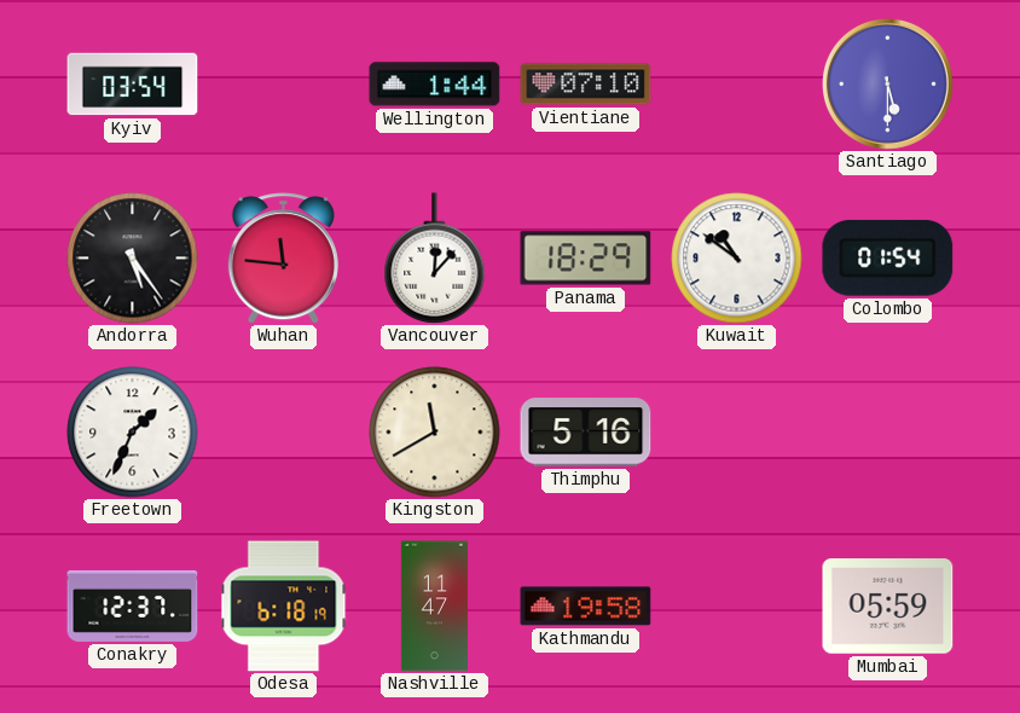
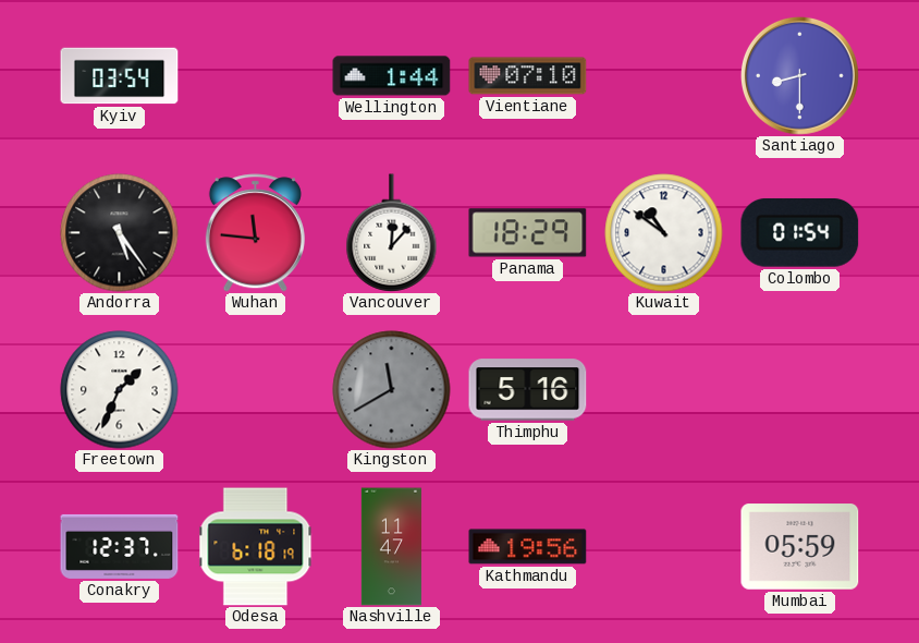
Santiago: 5:30 -> 8:30 (799, 75)
Kingston dial: cream -> grey (392, 390)
Kathmandu: 19:58 -> 19:56 (528, 547)
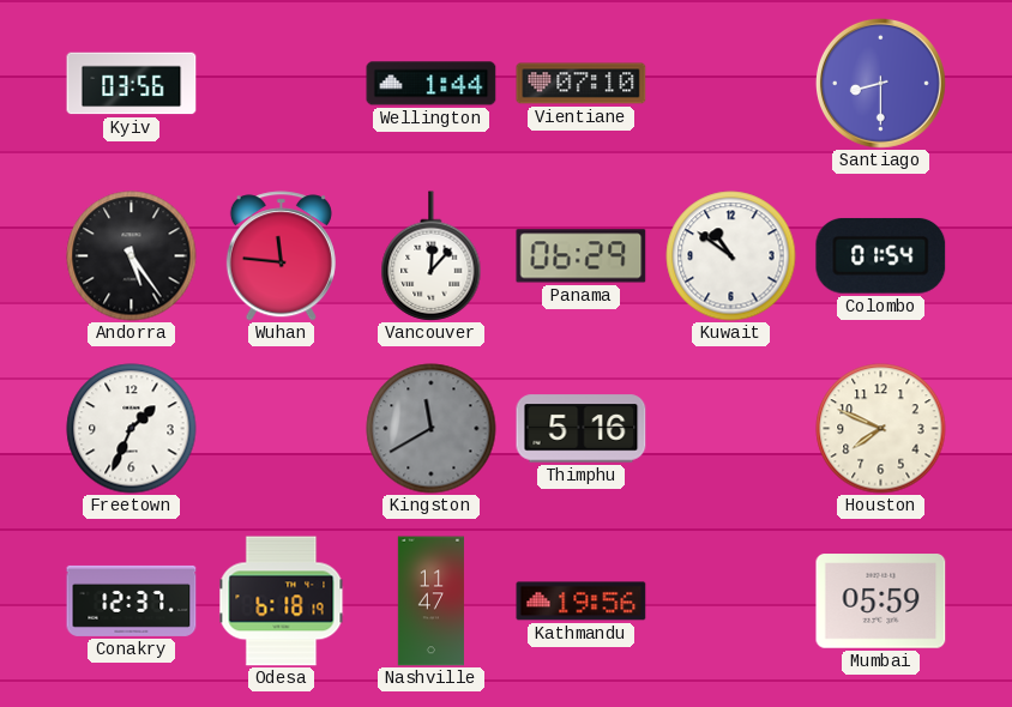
Kyiv: 03:54 -> 03:56 (132, 84)
Panama: 18:29 -> 06:29 (582, 256)
Houston: none -> 7:49 (881, 429)
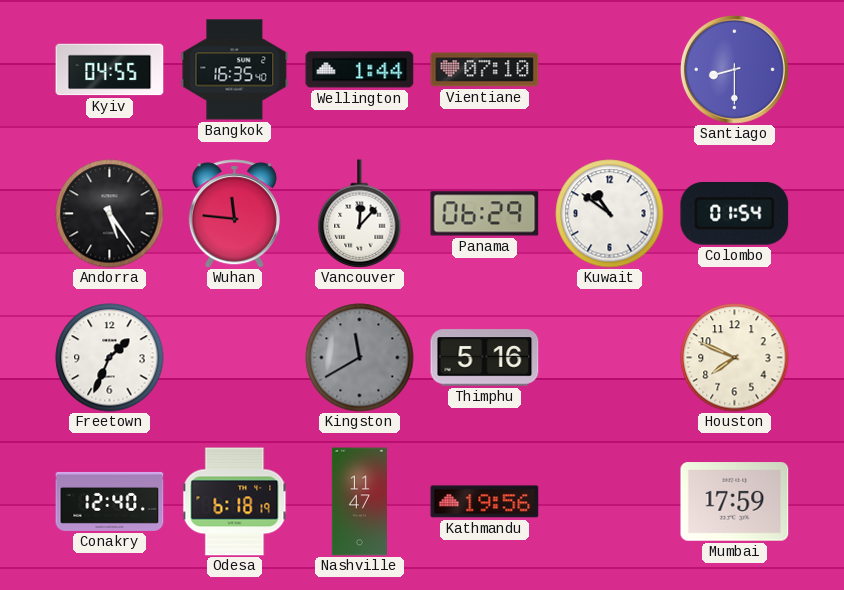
Kyiv: 03:56 -> 04:55 (110, 70)
Bangkok: none -> 16:35 (235, 70)
Conakry: 12:37 -> 12:40 (110, 501)
Mumbai: 05:59 -> 17:59 (735, 502)
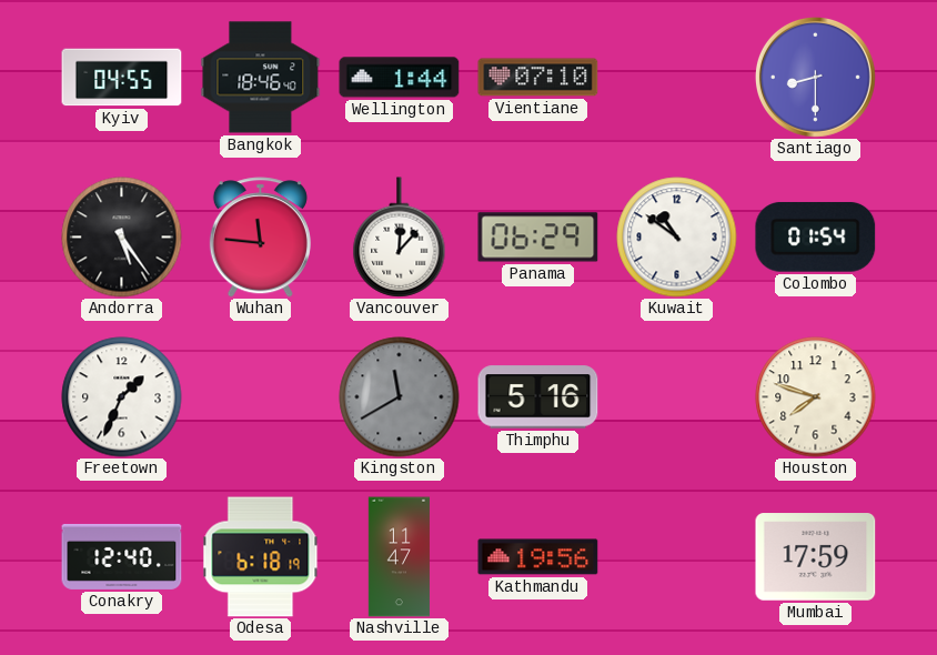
Bangkok: 16:35 -> 18:46 (261, 78)
Houston: 7:49 -> 7:48 (816, 397)
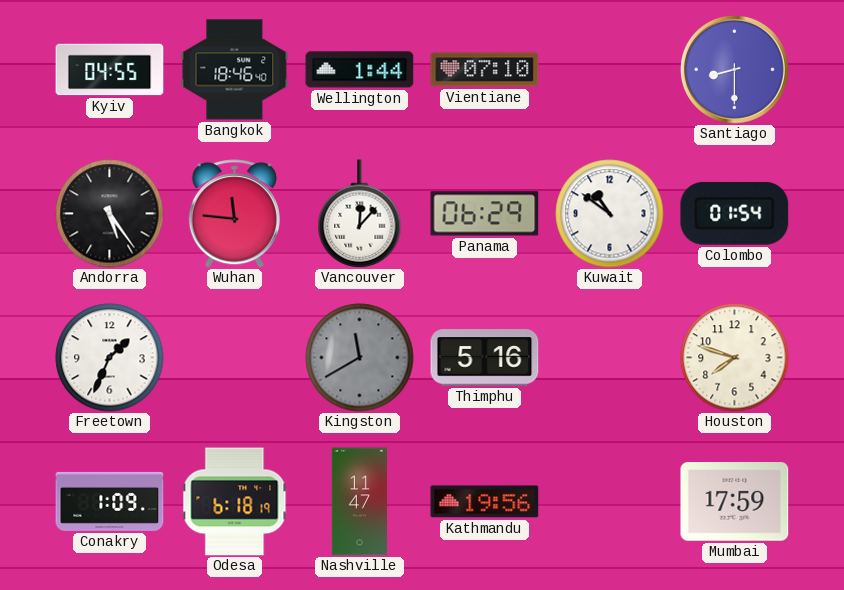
Conakry: 12:40 -> 1:09 (110, 501)
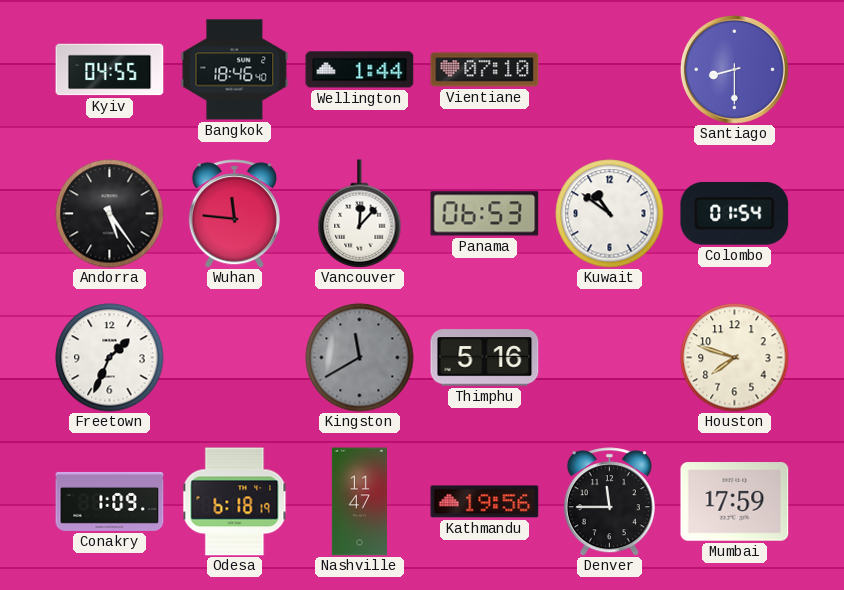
Panama: 06:29 -> 06:53 (485, 214)
Denver: none -> 11:45 (609, 502)
